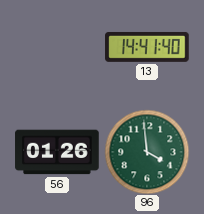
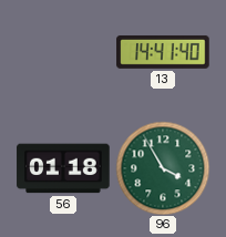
56: 01:26 -> 01:18 (63, 168)
96: 3:59 -> 3:55 (163, 168)
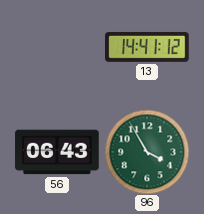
13: 14:41:40 -> 14:41:12 (147, 47)
56: 01:18 -> 06:43 (57, 152)
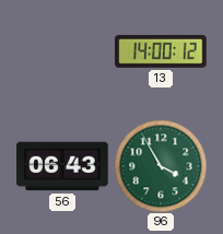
13: 14:41 -> 14:00 (161, 51)
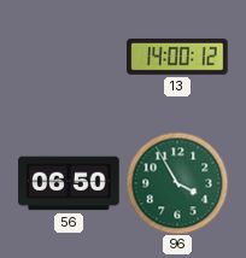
56: 06:43 -> 06:50 (69, 183)
